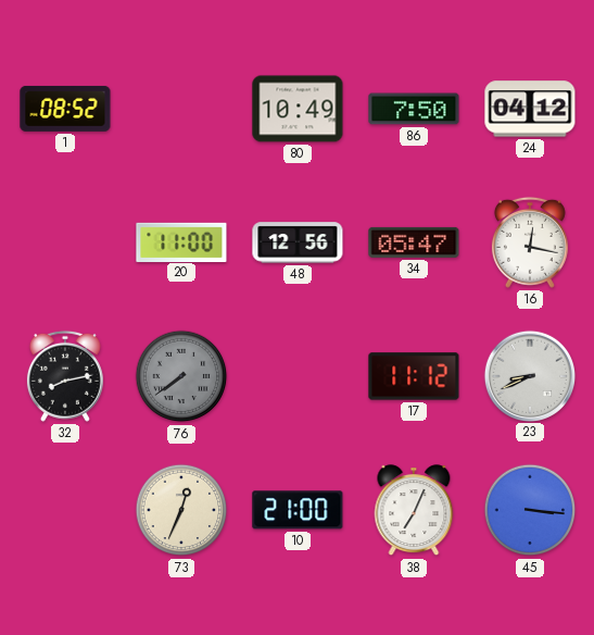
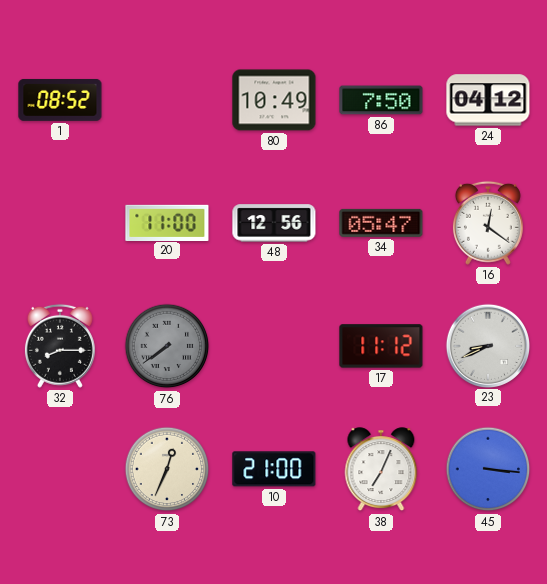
16: 12:17 -> 12:21 (488, 223)
32: 8:13 -> 8:15 (60, 346)
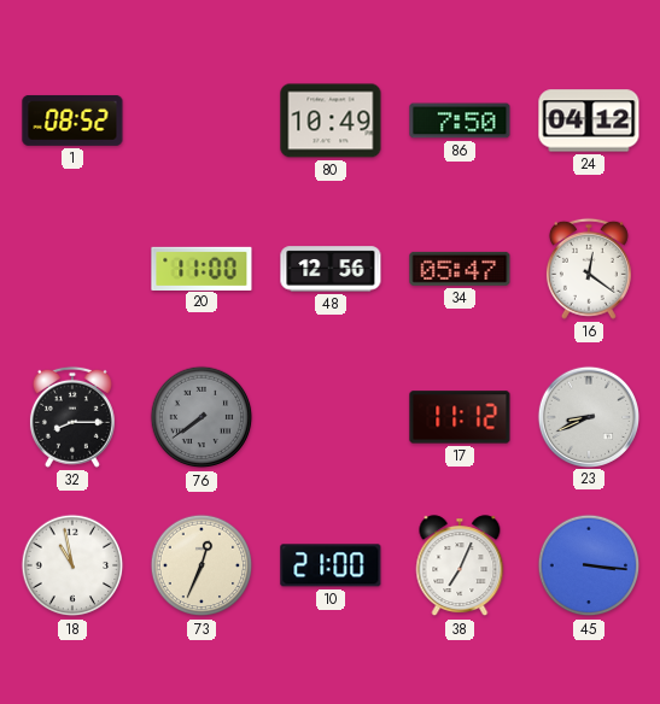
18: none -> 10:58 (72, 565)
